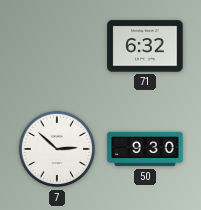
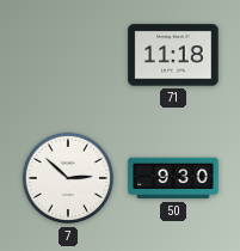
71: 6:32 -> 11:18 (173, 55)
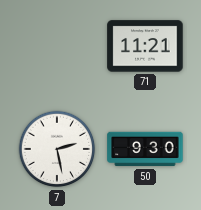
71: 11:18 -> 11:21 (145, 46)
7: 2:52 -> 2:28 (57, 149)
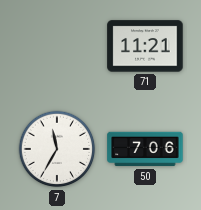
7: 2:28 -> 11:35 (57, 149)
50: 9:30 -> 7:06 (145, 149)
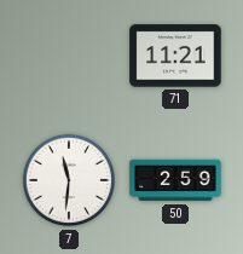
7: 11:35 -> 11:31 (69, 180)
50: 7:06 -> 2:59 (175, 180)
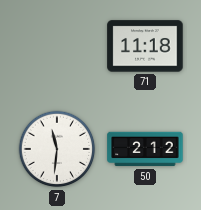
71: 11:21 -> 11:18 (145, 46)
50: 2:59 -> 2:12 (145, 149)
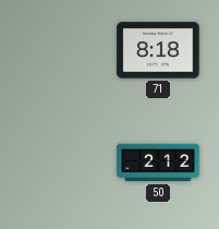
71: 11:18 -> 8:18 (158, 50)
7: 11:31 -> none (57, 149)
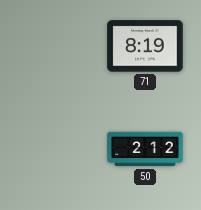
71: 8:18 -> 8:19 (145, 46)
